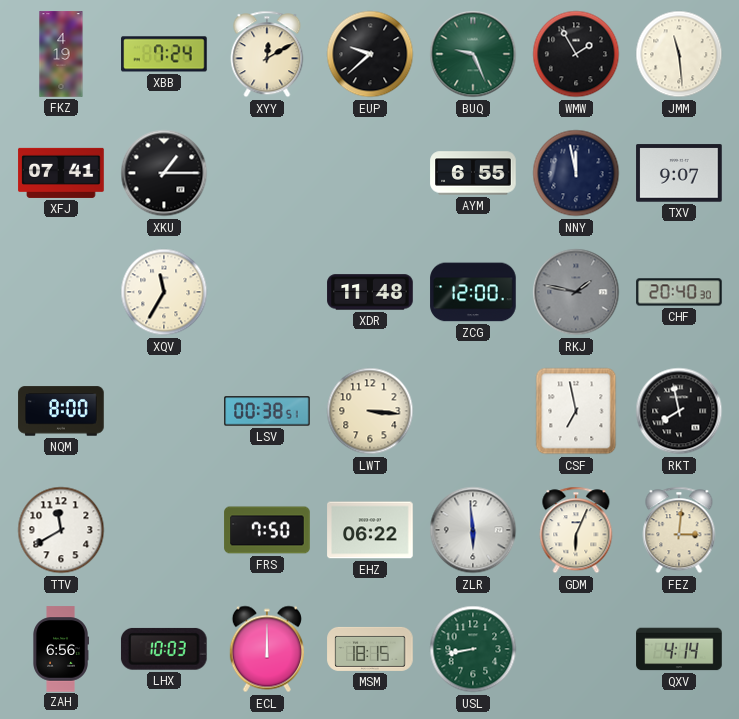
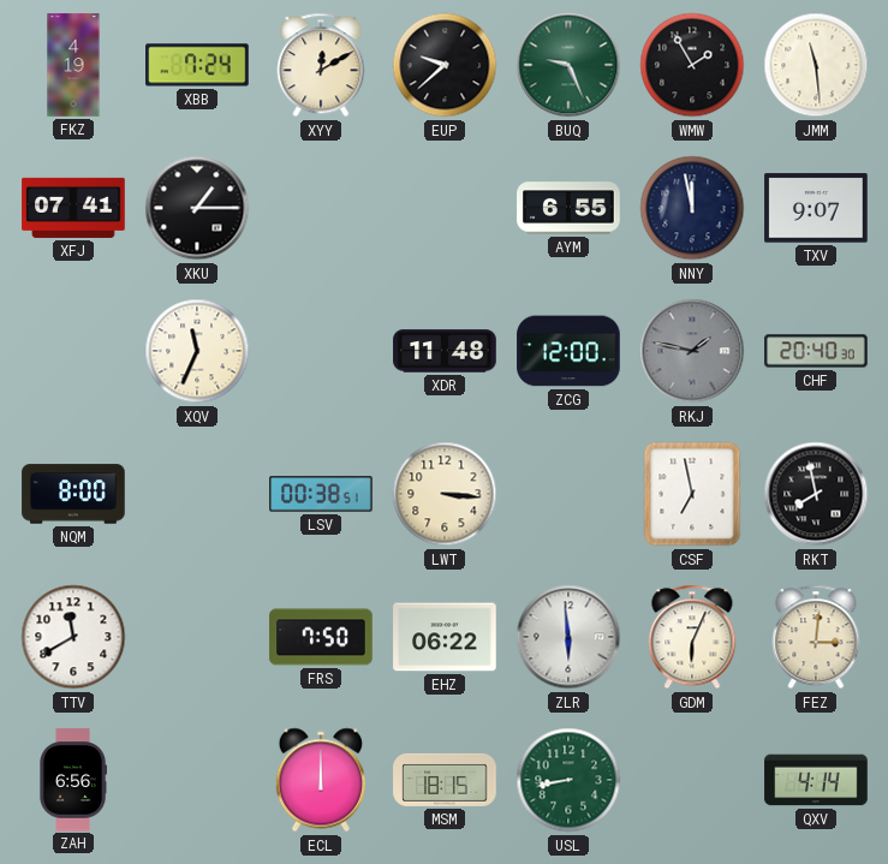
XQV: 11:35 -> 11:34 (197, 351)
LHX: 10:03 -> none (164, 649)
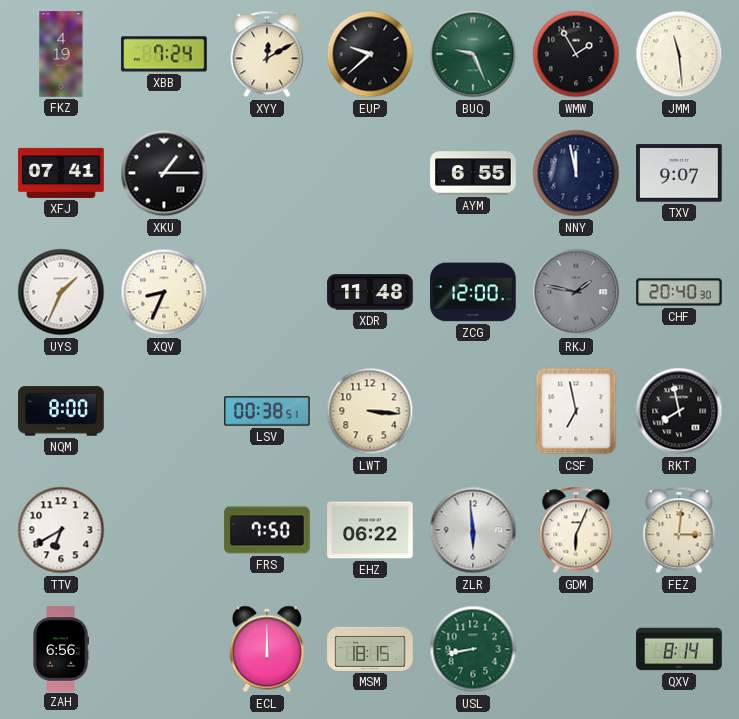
UYS: none -> 1:34 (61, 292)
XQV: 11:34 -> 8:34 (164, 292)
TTV: 11:40 -> 6:40 (61, 530)
QXV: 4:14 -> 8:14 (679, 649)
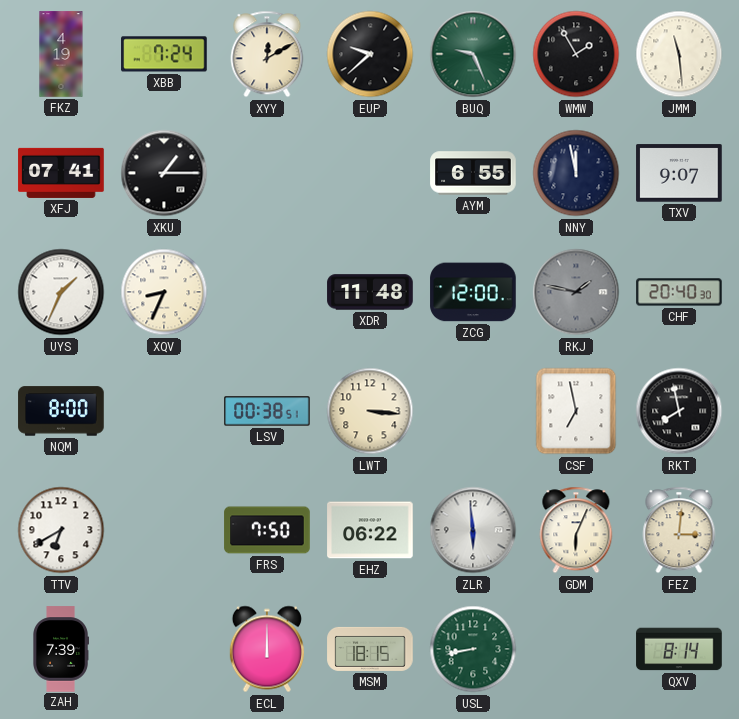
ZAH: 6:56 -> 7:39 (61, 649)
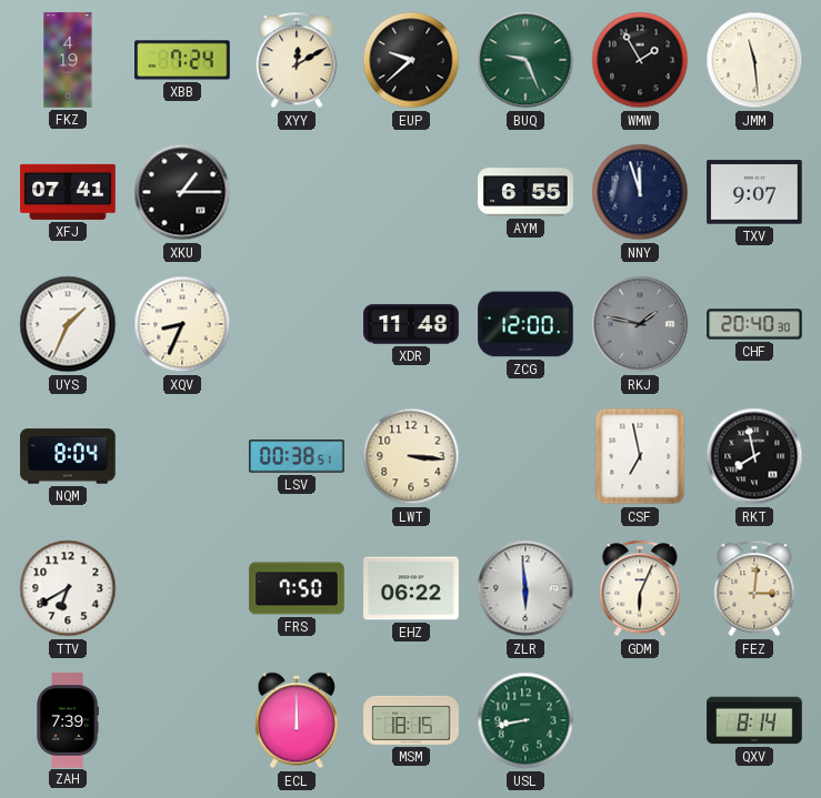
NNY: 11:58 -> 11:57 (640, 192)
NQM: 8:00 -> 8:04 (68, 456)
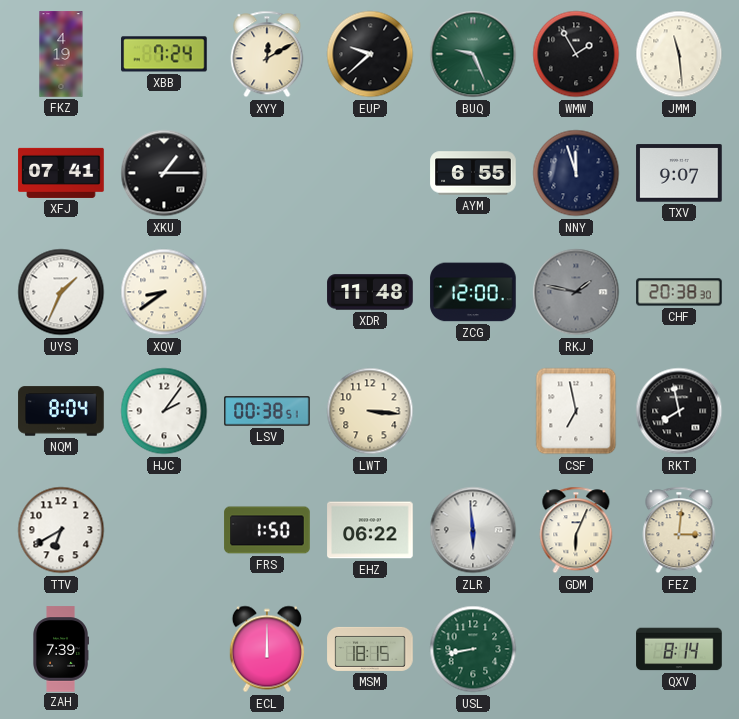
XQV: 8:34 -> 8:39 (164, 292)
CHF: 20:40 -> 20:38 (679, 292)
HJC: none -> 2:06 (164, 411)
FRS: 7:50 -> 1:50 (267, 530)
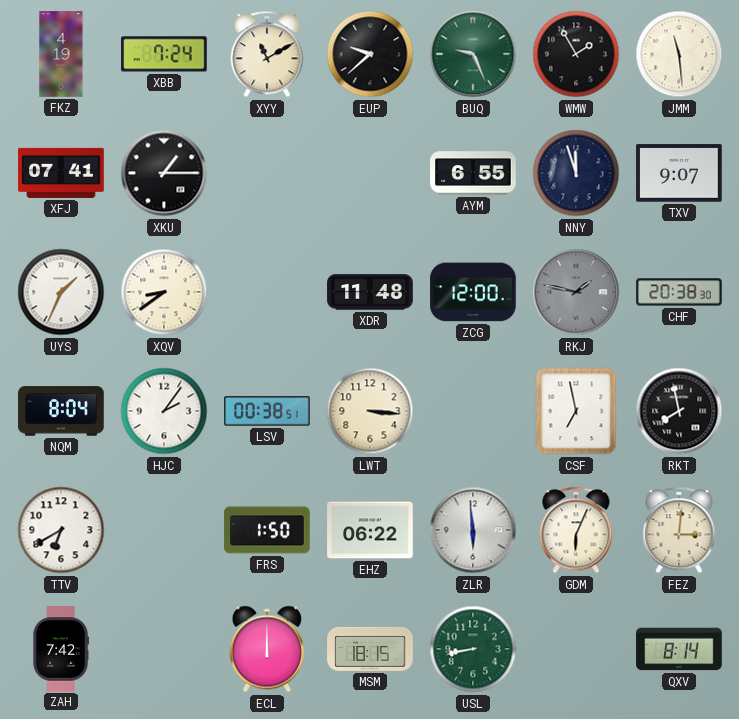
XYY: 12:10 -> 11:10 (267, 54)
ZAH: 7:39 -> 7:42 (61, 649)
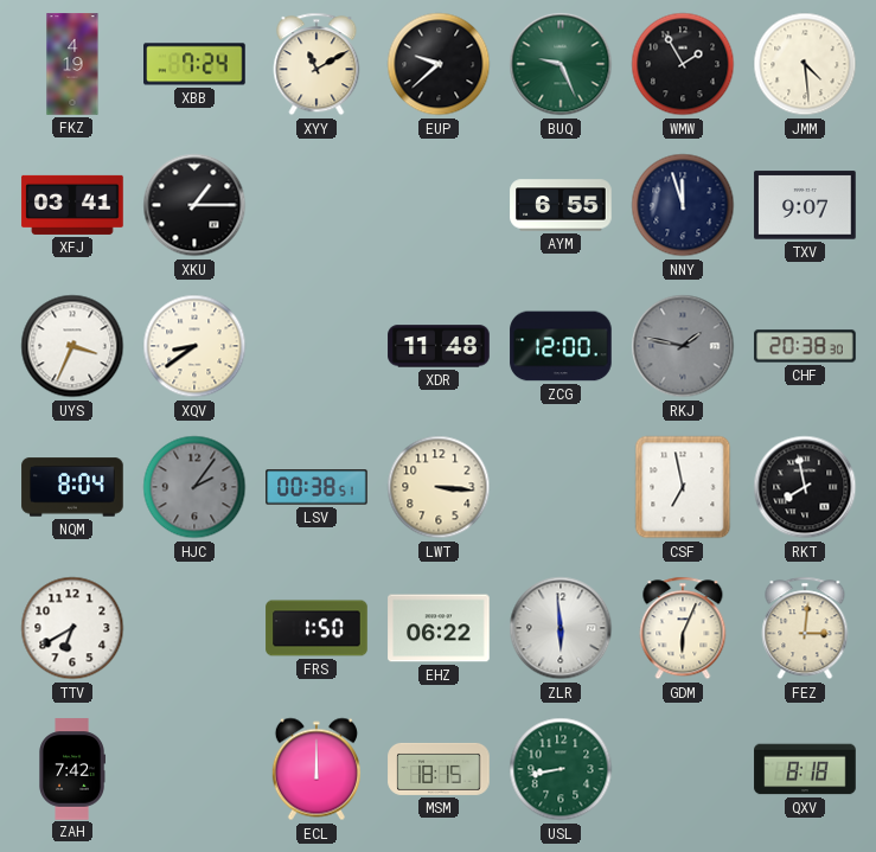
JMM: 11:29 -> 4:29 (805, 64)
XFJ: 07:41 -> 03:41 (72, 205)
UYS: 1:34 -> 3:34 (72, 346)
HJC dial: white -> grey (194, 487)
QXV: 8:14 -> 8:18 (805, 769)
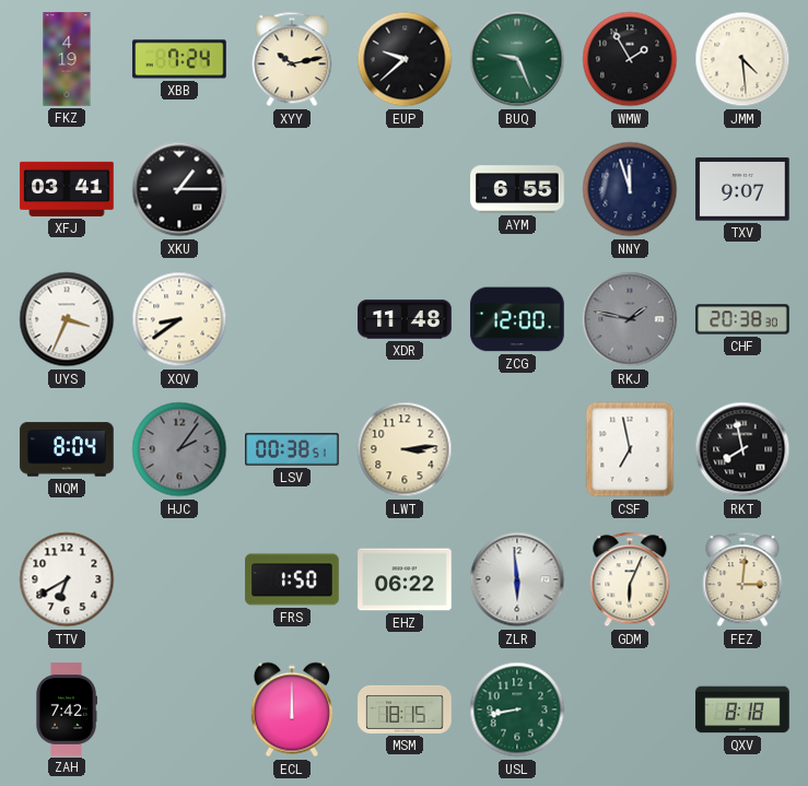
XYY: 11:10 -> 10:13 (292, 59)
LWT: 3:16 -> 3:14 (405, 449)
